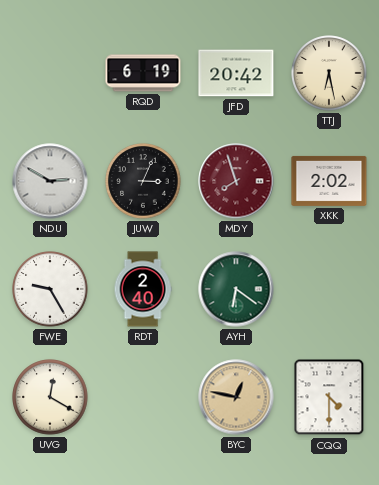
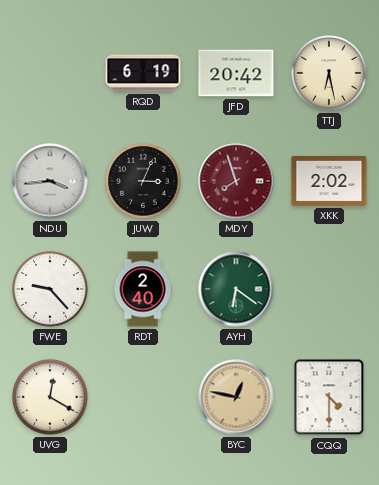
NDU: 2:50 -> 3:44 (50, 181)
FWE: 9:25 -> 9:23 (50, 289)
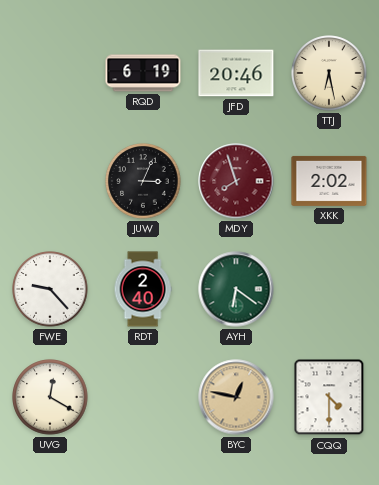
JFD: 20:42 -> 20:46 (236, 73)
NDU: 3:44 -> none (50, 181)
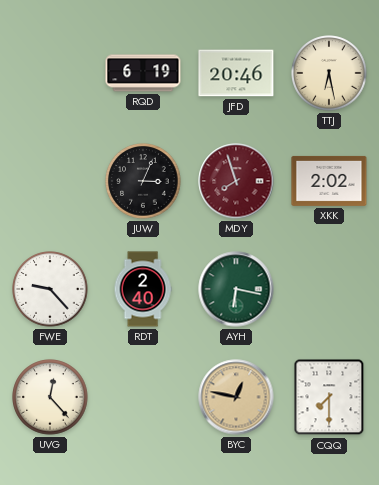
AYH: 6:21 -> 6:17 (236, 289)
UVG: 12:20 -> 12:23 (50, 397)
CQQ: 4:30 -> 7:30 (329, 397)
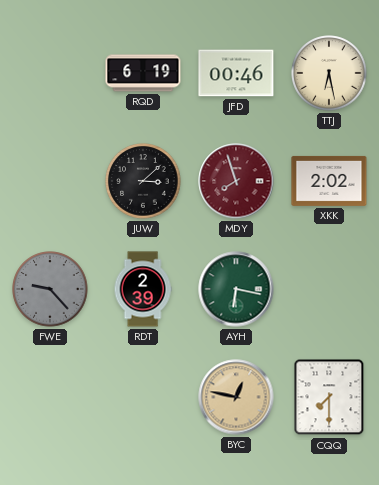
JFD: 20:46 -> 00:46 (236, 73)
JUW: 3:04 -> 3:08 (143, 181)
FWE dial: white -> grey (50, 289)
RDT: 2:40 -> 2:39 (143, 289)
UVG: 12:23 -> none (50, 397)
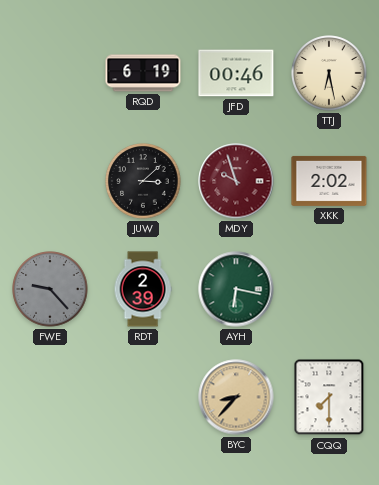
MDY: 7:57 -> 9:57 (236, 181)
BYC: 12:47 -> 8:37 (236, 397)
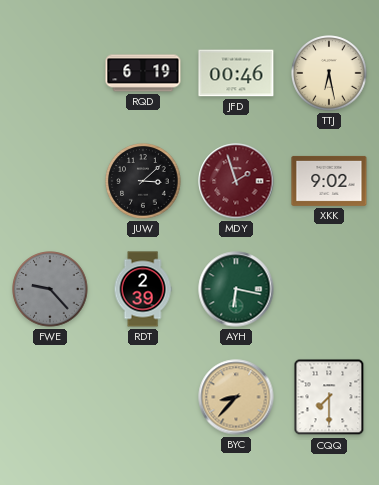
MDY: 9:57 -> 1:57 (236, 181)
XKK: 2:02 -> 9:02 (329, 181)
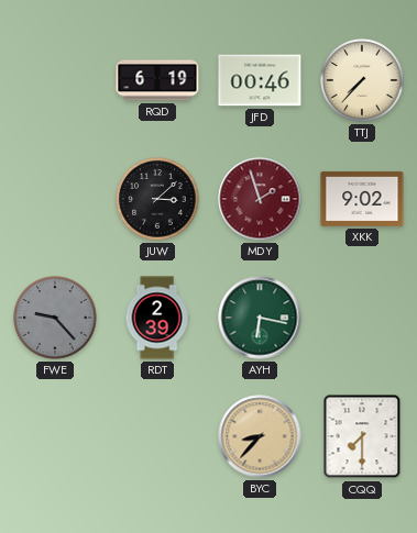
TTJ: 6:28 -> 7:37 (362, 80)
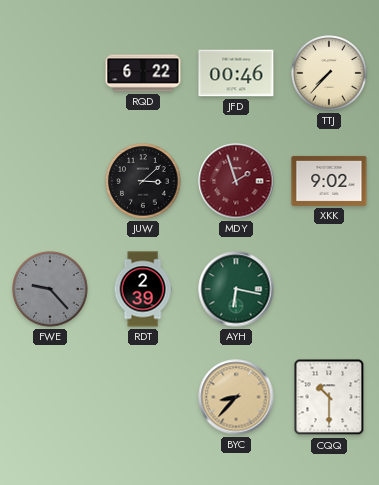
RQD: 6:19 -> 6:22 (143, 73)
CQQ: 7:30 -> 10:30 (329, 397)
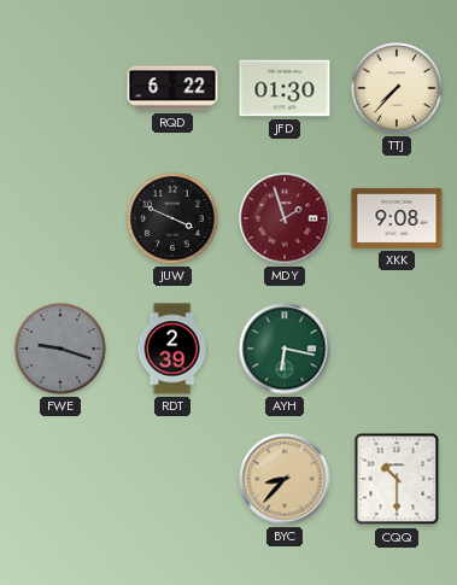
JFD: 00:46 -> 01:30 (285, 88)
JUW: 3:08 -> 3:49 (172, 218)
XKK: 9:02 -> 9:08 (397, 218)
FWE: 9:23 -> 9:18 (60, 349)
